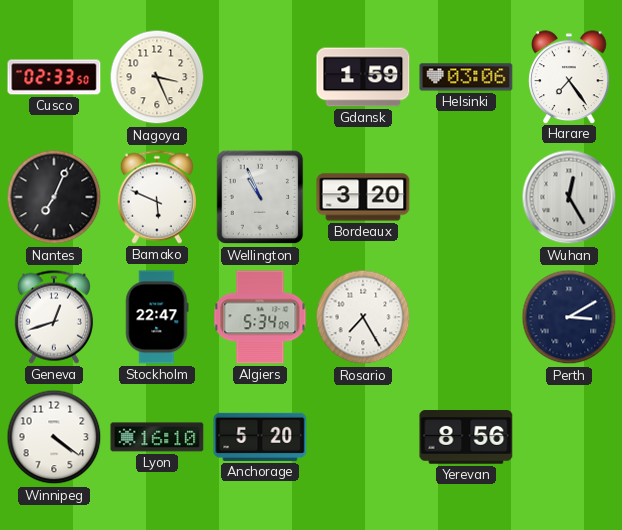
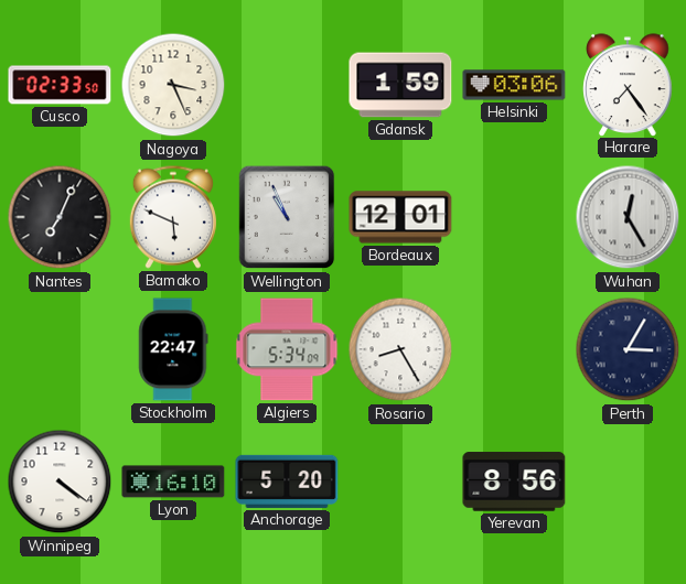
Bordeaux: 3:20 -> 12:01 (400, 217)
Geneva: 12:42 -> none (54, 317)
Rosario: 7:25 -> 8:25 (400, 349)
Perth: 3:10 -> 3:05 (628, 349)
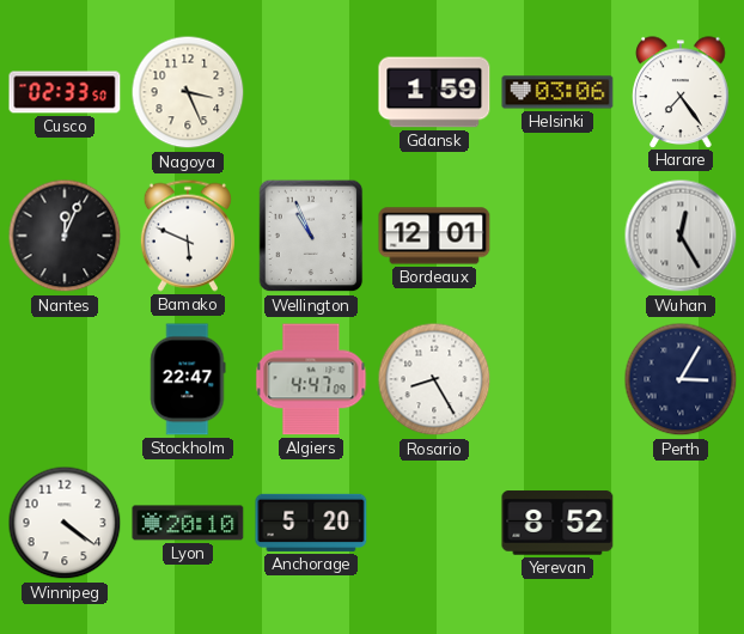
Nantes: 7:04 -> 12:04 (65, 236)
Algiers: 5:34 -> 4:47 (311, 379)
Lyon: 16:10 -> 20:10 (188, 523)
Yerevan: 8:56 -> 8:52 (557, 523)
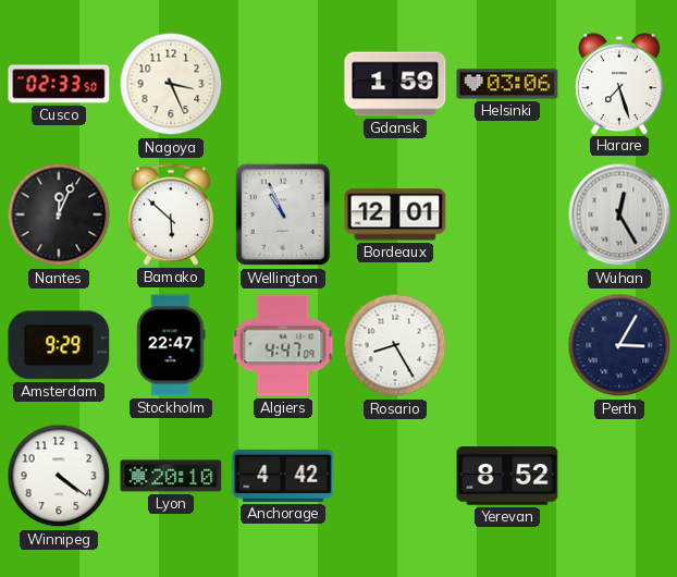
Harare: 7:24 -> 7:27 (619, 84)
Bamako: 5:49 -> 5:52 (171, 214)
Amsterdam: none -> 9:29 (59, 345)
Anchorage: 5:20 -> 4:42 (283, 476)
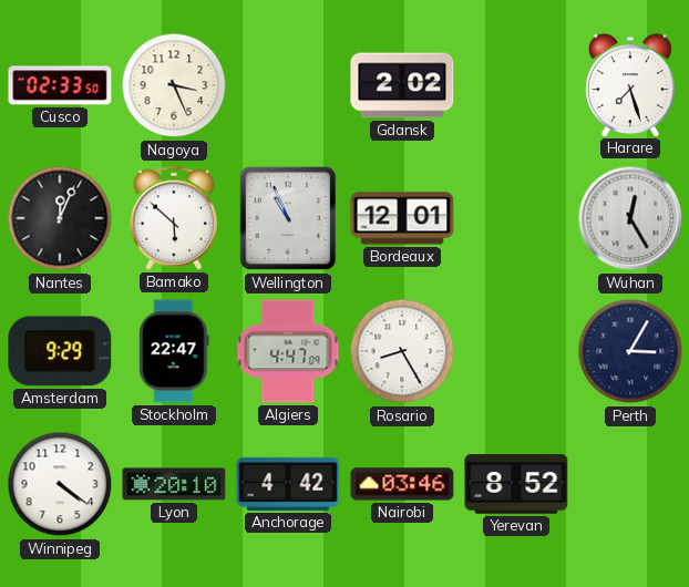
Gdansk: 1:59 -> 2:02 (402, 85)
Helsinki: 03:06 -> none (507, 84)
Nairobi: none -> 03:46 (402, 484)
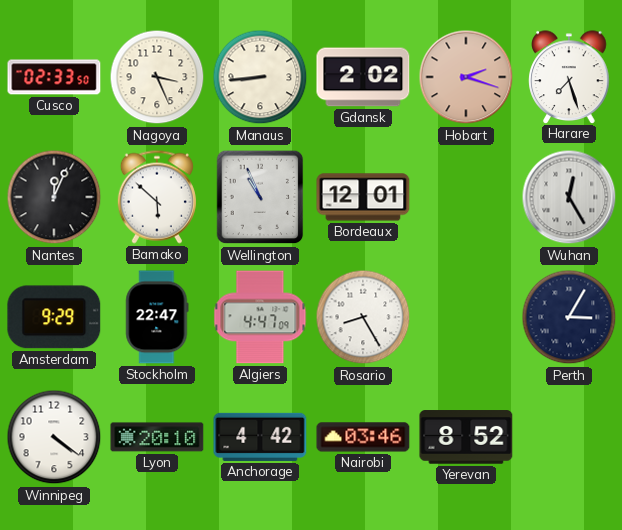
Manaus: none -> 8:44 (260, 77)
Hobart: none -> 2:18 (466, 77)
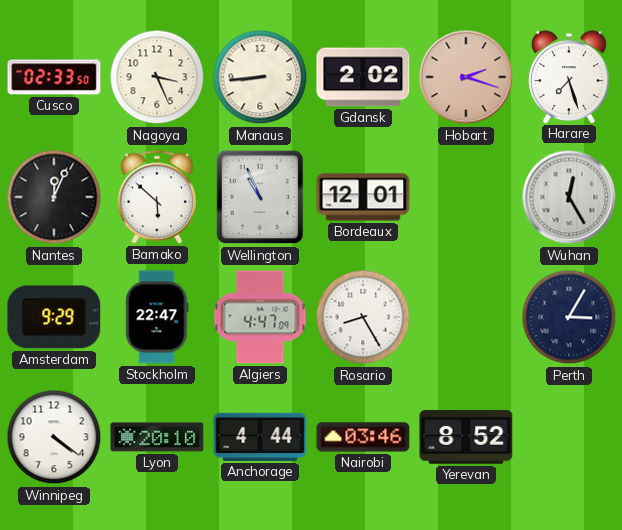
Anchorage: 4:42 -> 4:44 (260, 437)
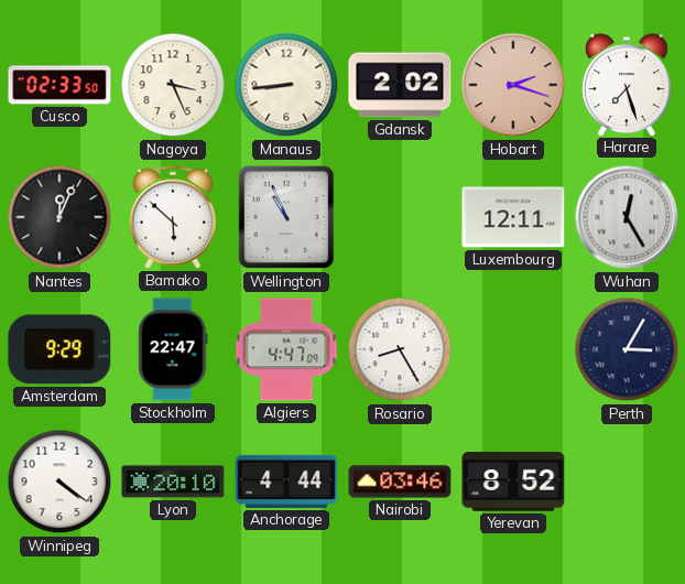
Bordeaux: 12:01 -> none (363, 197)
Luxembourg: none -> 12:11 (513, 217)
